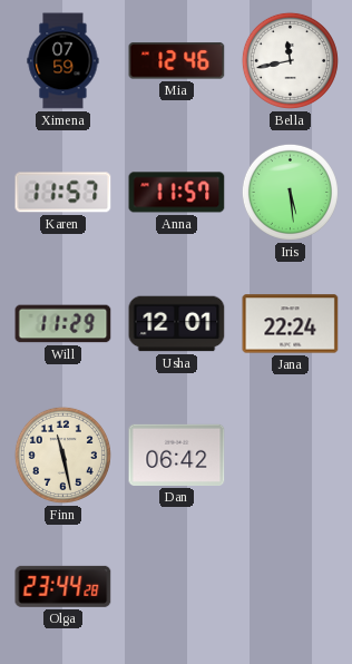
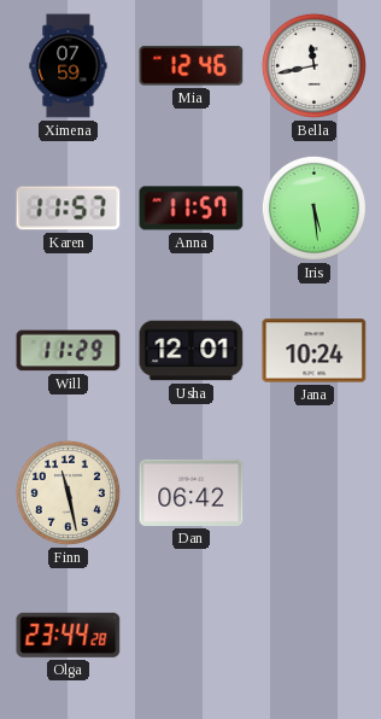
Jana: 22:24 -> 10:24 (315, 351)
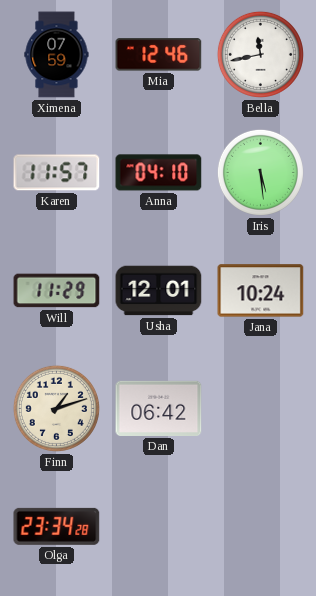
Anna: 11:57 -> 04:10 (159, 173)
Finn: 11:28 -> 1:12 (56, 408)
Olga: 23:44 -> 23:34 (57, 526)
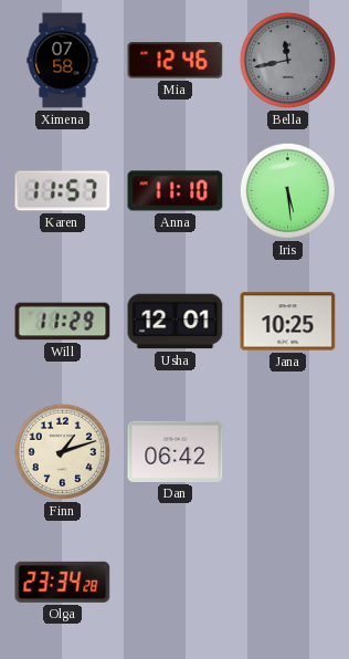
Ximena: 07:59 -> 07:58 (63, 61)
Bella dial: white -> grey (287, 60)
Anna: 04:10 -> 11:10 (176, 191)
Jana: 10:24 -> 10:25 (288, 322)
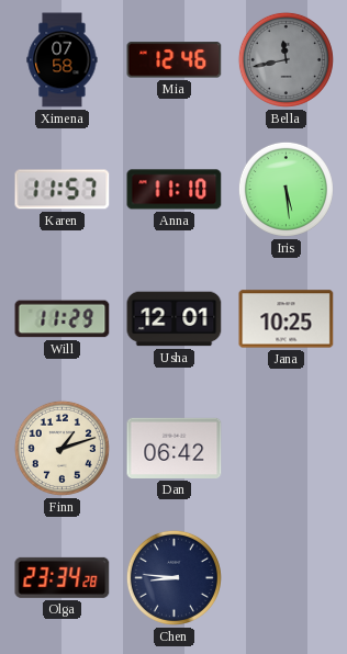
Chen: none -> 8:46 (173, 577)
